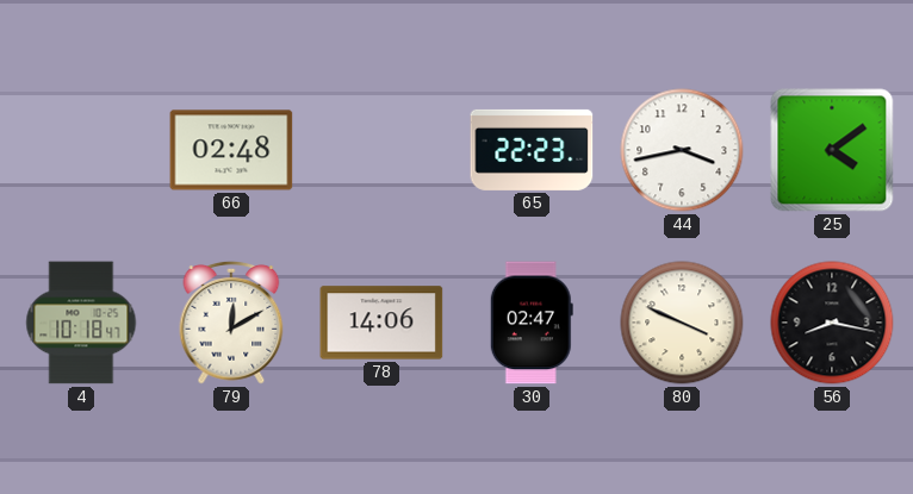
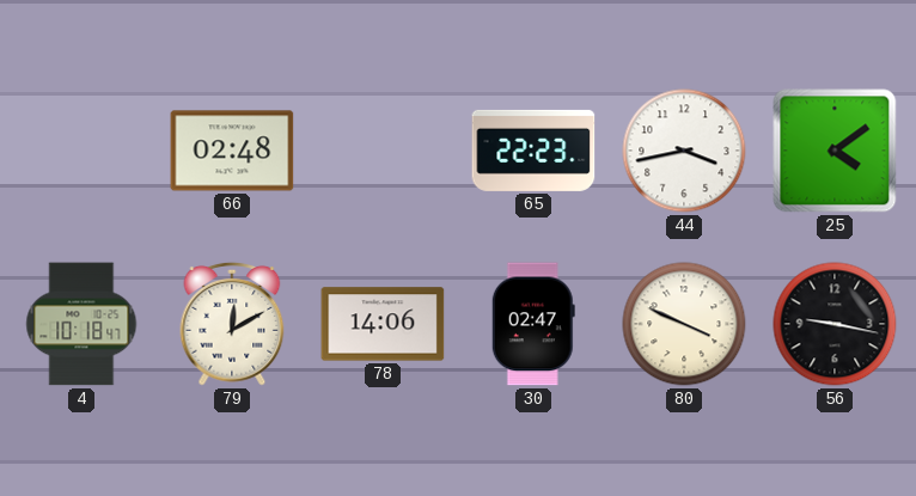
56: 8:17 -> 9:17 (835, 324)
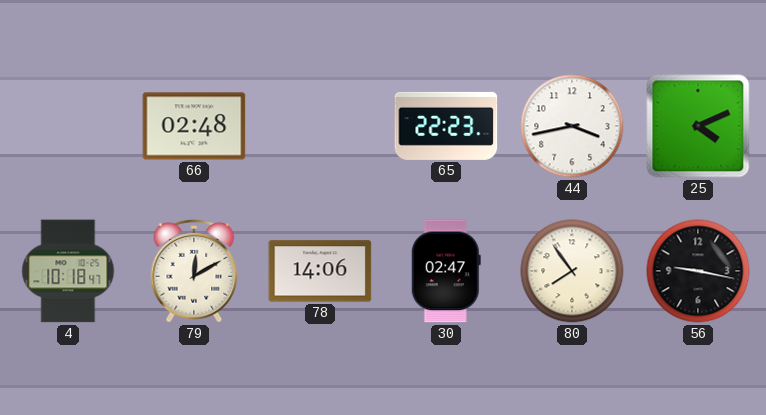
25: 4:09 -> 4:11 (698, 126)
80: 3:49 -> 7:54 (572, 271)
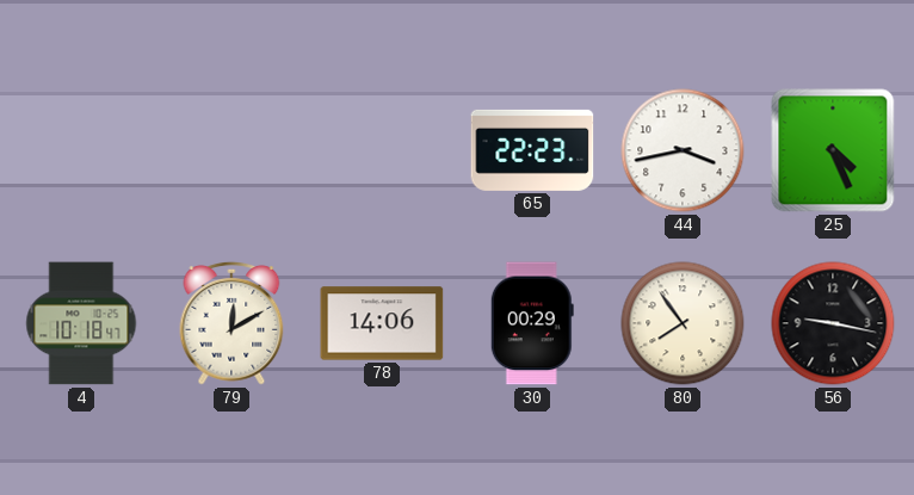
66: 02:48 -> none (194, 126)
25: 4:11 -> 4:26 (833, 150)
30: 02:47 -> 00:29 (532, 323)
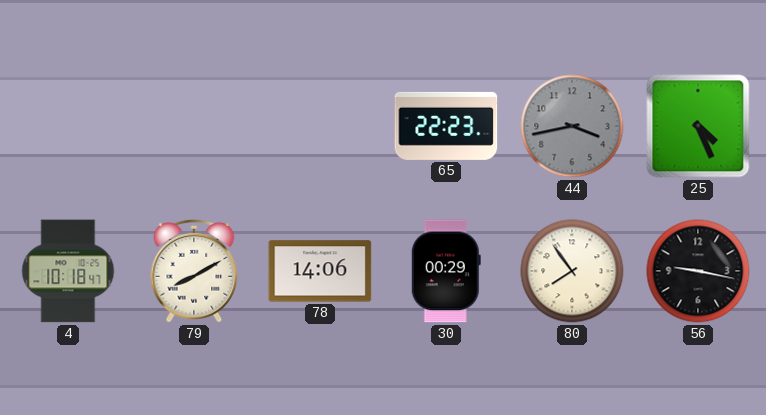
44 dial: white -> grey (572, 126)
79: 12:10 -> 8:10 (194, 271)
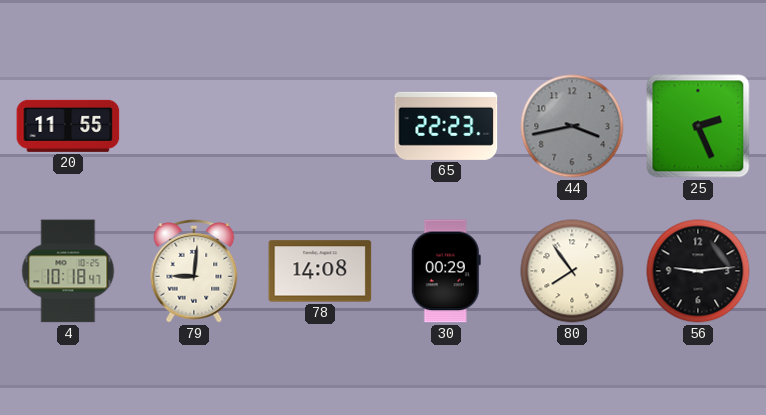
20: none -> 11:55 (68, 126)
25: 4:26 -> 2:26 (698, 126)
79: 8:10 -> 9:01 (194, 271)
78: 14:06 -> 14:08 (320, 271)
56: 9:17 -> 9:14 (698, 271)
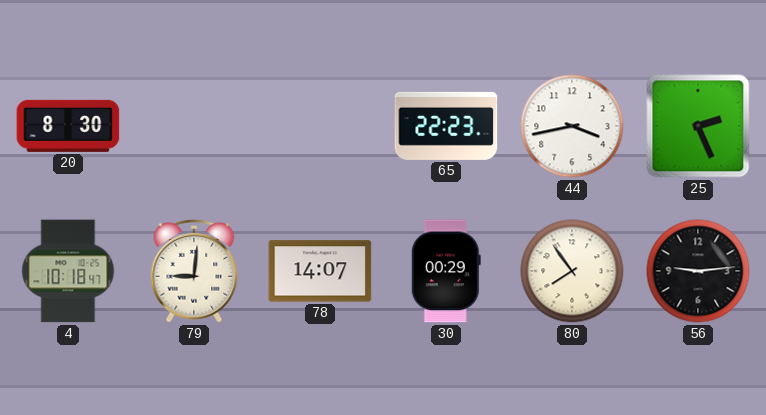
20: 11:55 -> 8:30 (68, 126)
44 dial: grey -> white (572, 126)
78: 14:08 -> 14:07 (320, 271)
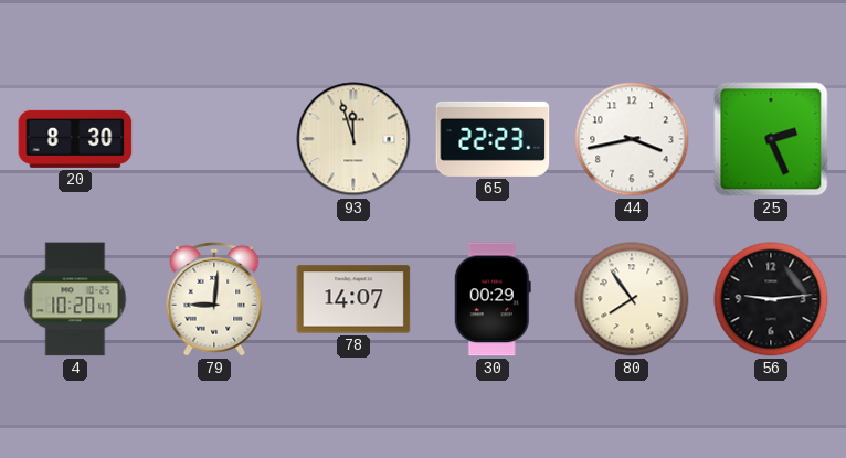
93: none -> 11:57 (353, 139)
4: 10:18 -> 10:20 (75, 299)
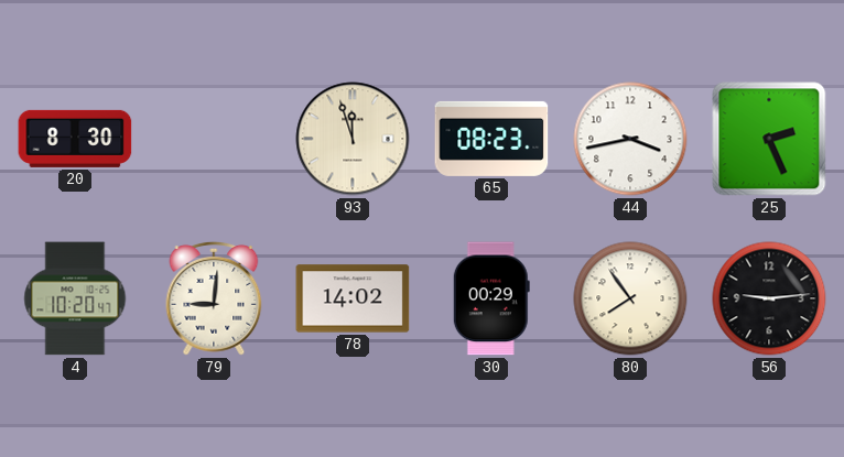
65: 22:23 -> 08:23 (491, 139)
78: 14:07 -> 14:02 (353, 298)
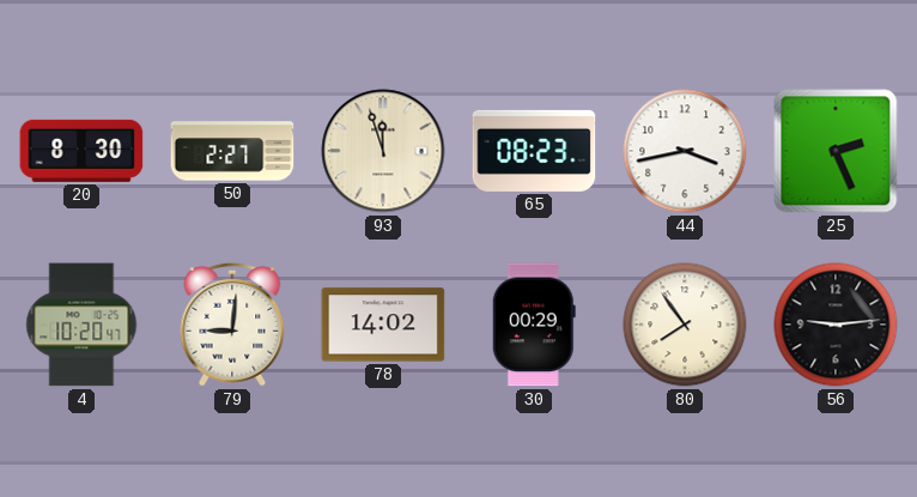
50: none -> 2:27 (232, 151)
